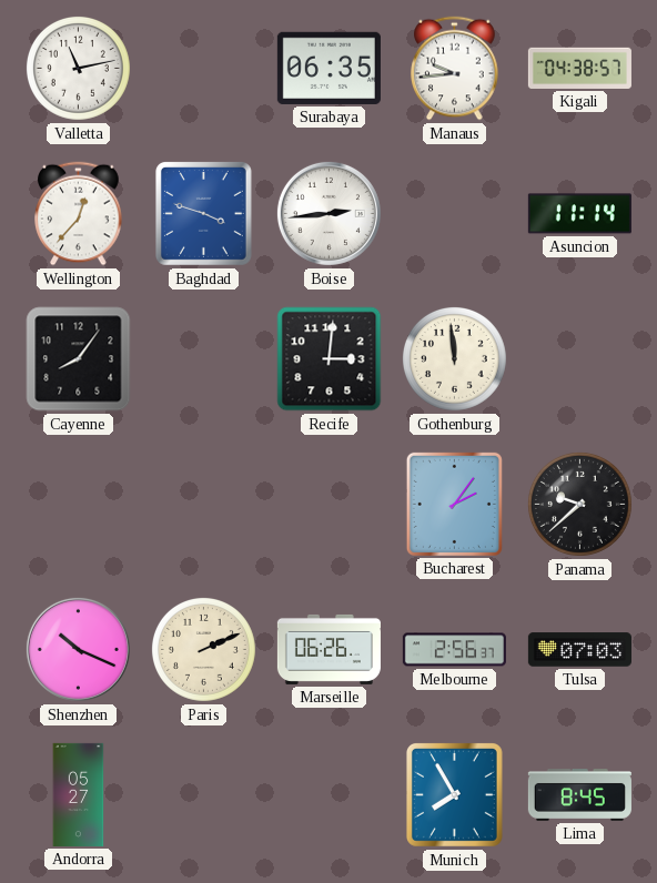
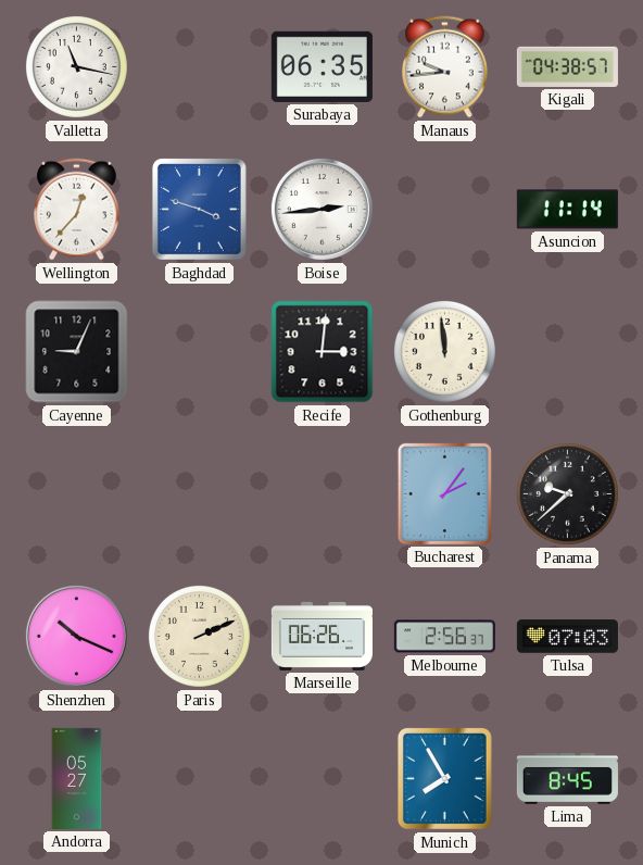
Valletta: 11:13 -> 11:17 (76, 66)
Cayenne: 8:06 -> 9:04 (77, 352)
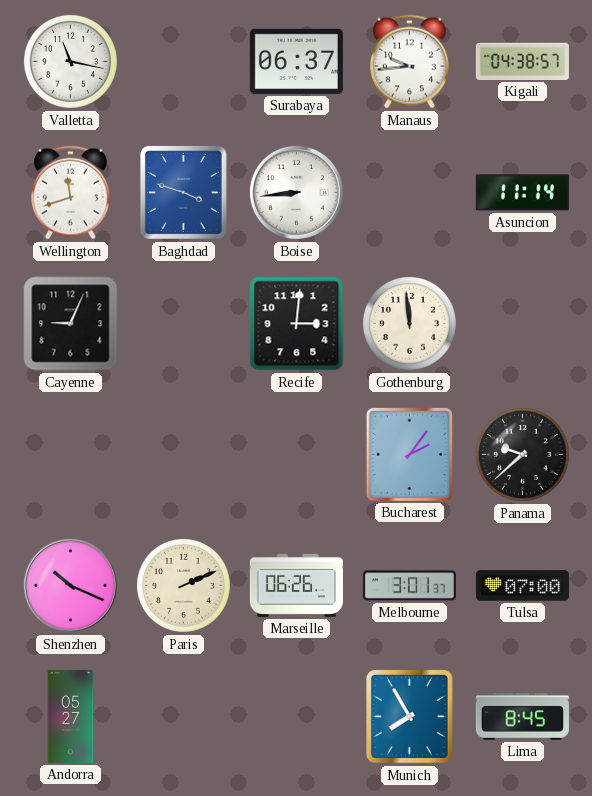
Surabaya: 06:35 -> 06:37 (296, 61)
Wellington: 12:37 -> 11:42 (71, 193)
Boise: 2:44 -> 8:44 (296, 192)
Melbourne: 2:56 -> 3:01 (409, 586)
Tulsa: 07:03 -> 07:00 (522, 586)
